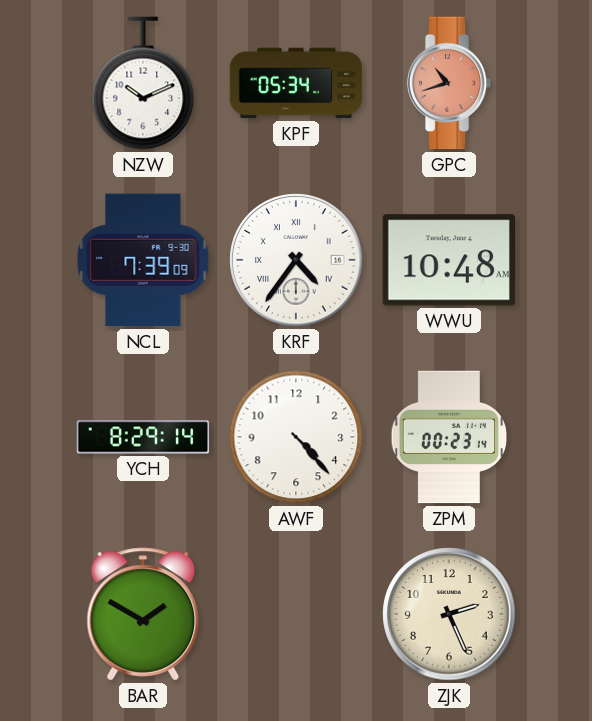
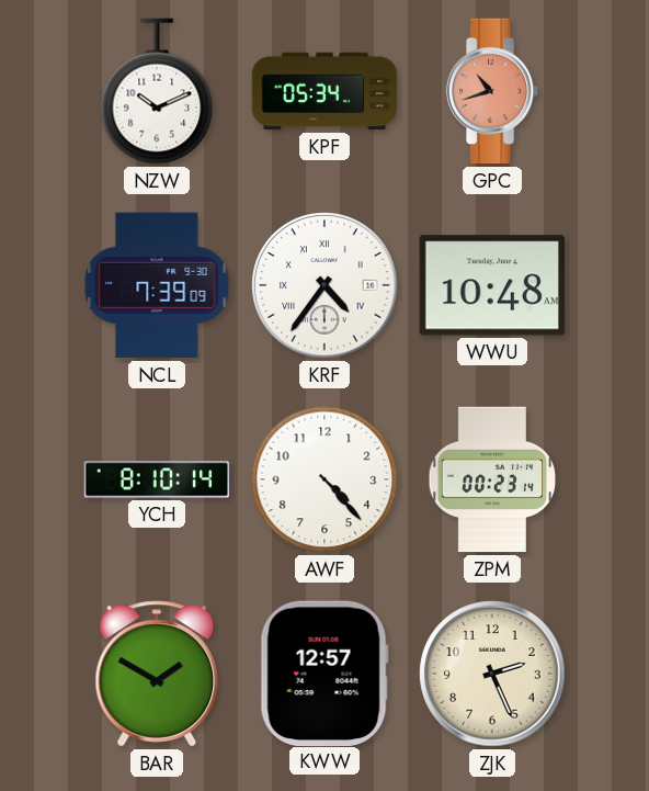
YCH: 8:29 -> 8:10 (157, 479)
KWW: none -> 12:57 (324, 673)
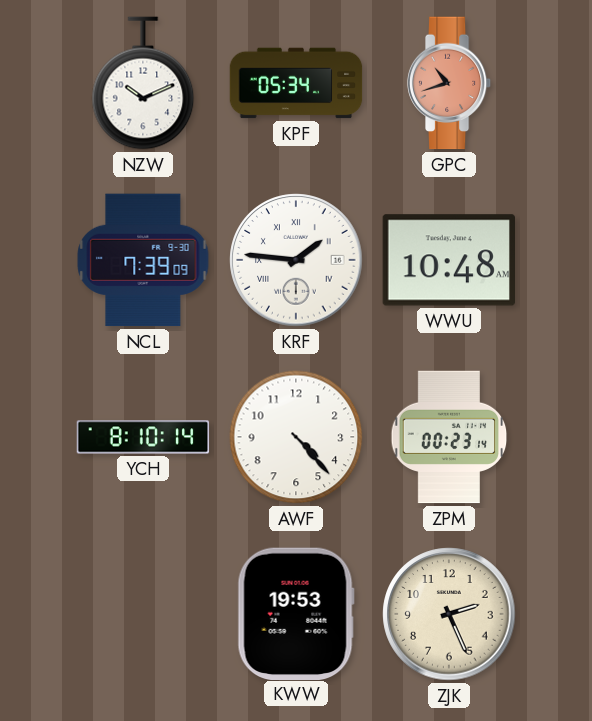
KRF: 4:36 -> 1:46 (296, 260)
BAR: 1:50 -> none (157, 674)
KWW: 12:57 -> 19:53 (296, 613)
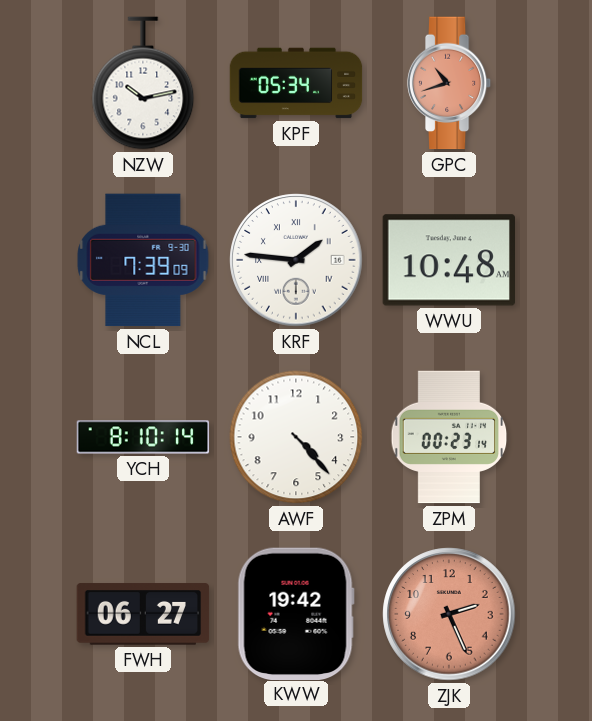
NZW: 10:11 -> 10:13 (143, 83)
FWH: none -> 06:27 (143, 614)
KWW: 19:53 -> 19:42 (296, 613)
ZJK dial: cream -> salmon (449, 614)
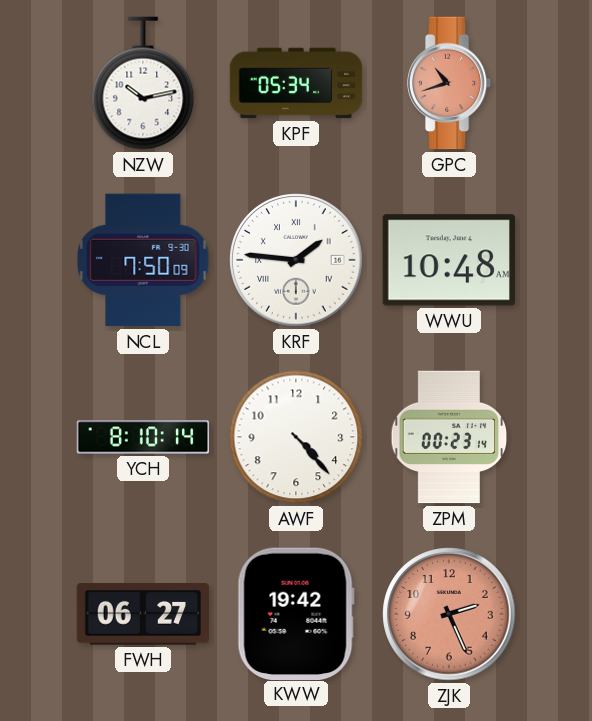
NCL: 7:39 -> 7:50 (143, 260)
